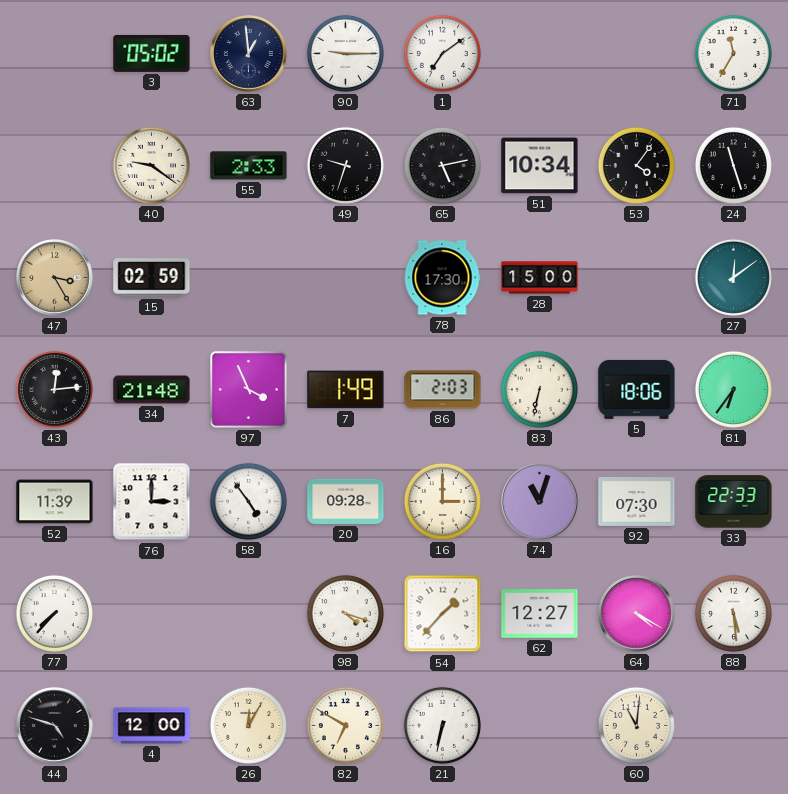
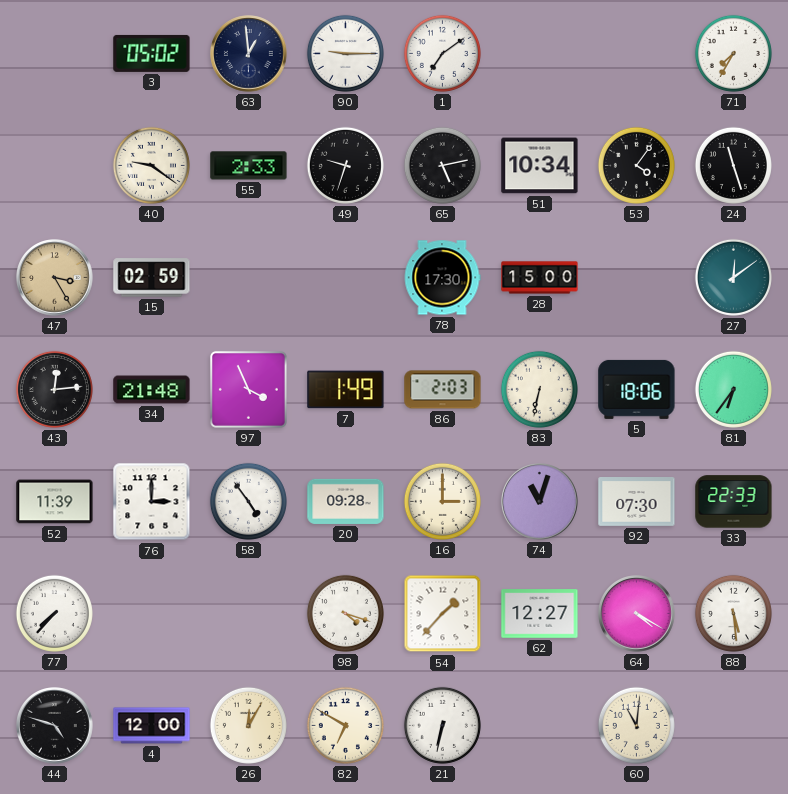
71: 11:35 -> 7:35 (733, 53)
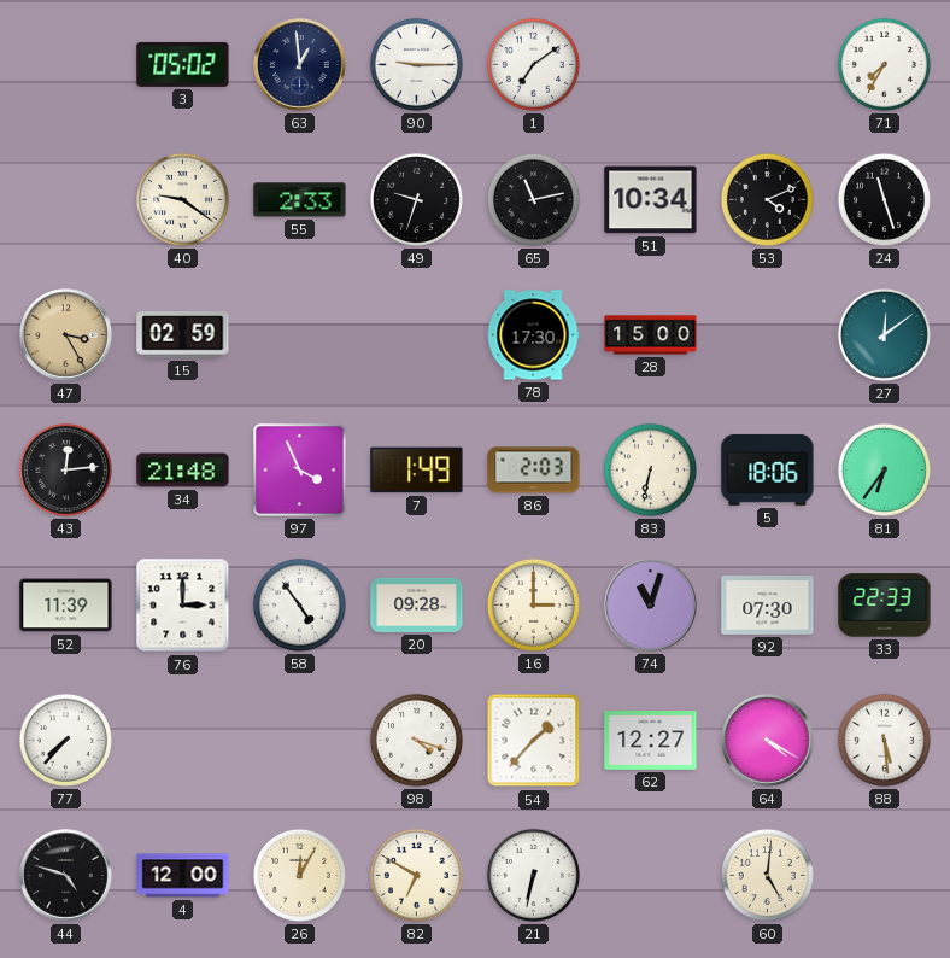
65: 5:13 -> 11:13 (533, 199)
53: 4:06 -> 4:11 (767, 199)
60: 11:01 -> 5:01 (767, 875)
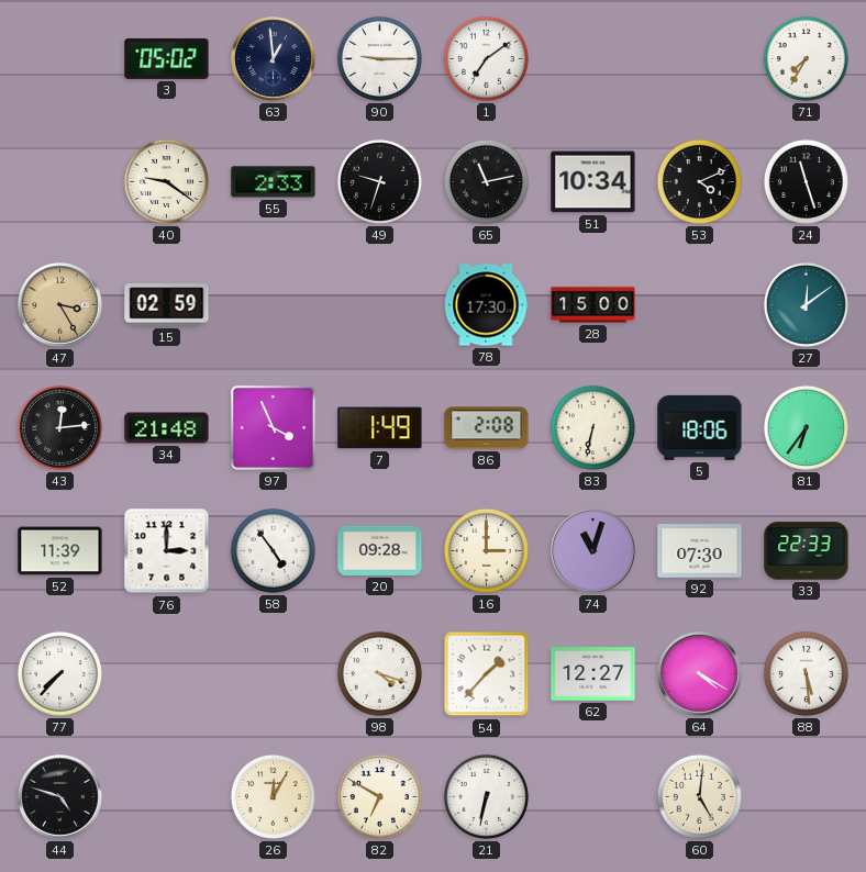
86: 2:03 -> 2:08 (487, 428)
4: 12:00 -> none (183, 876)
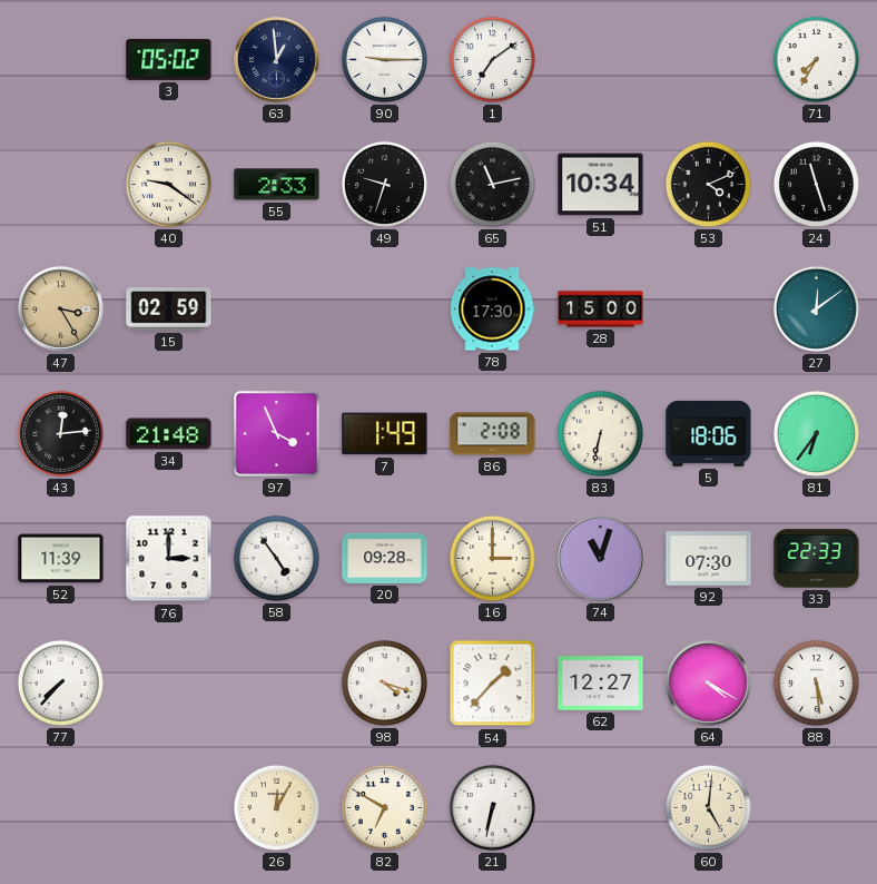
44: 4:48 -> none (60, 797)
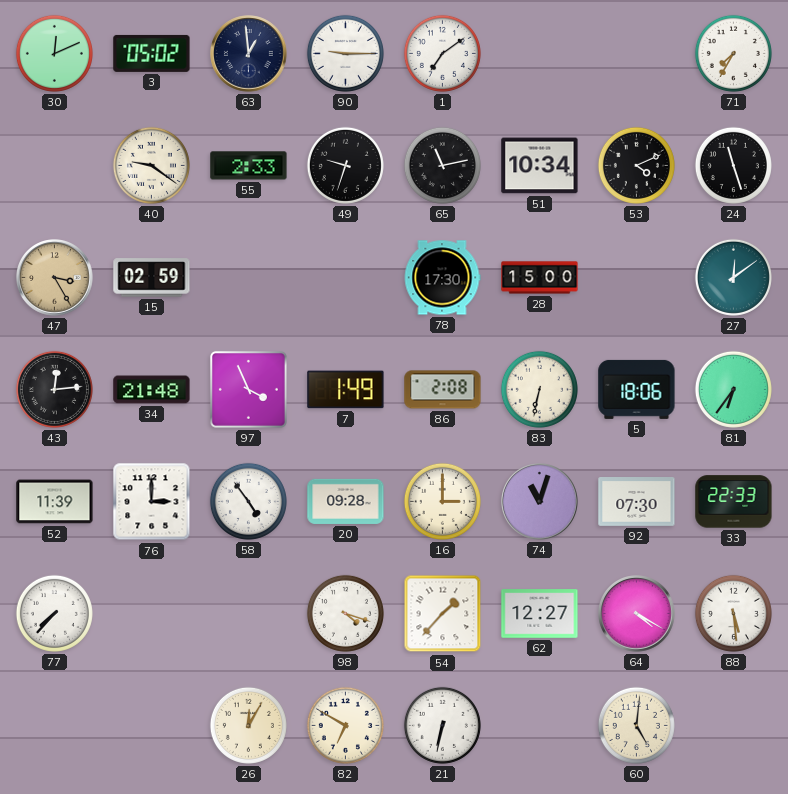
30: none -> 12:11 (54, 53)
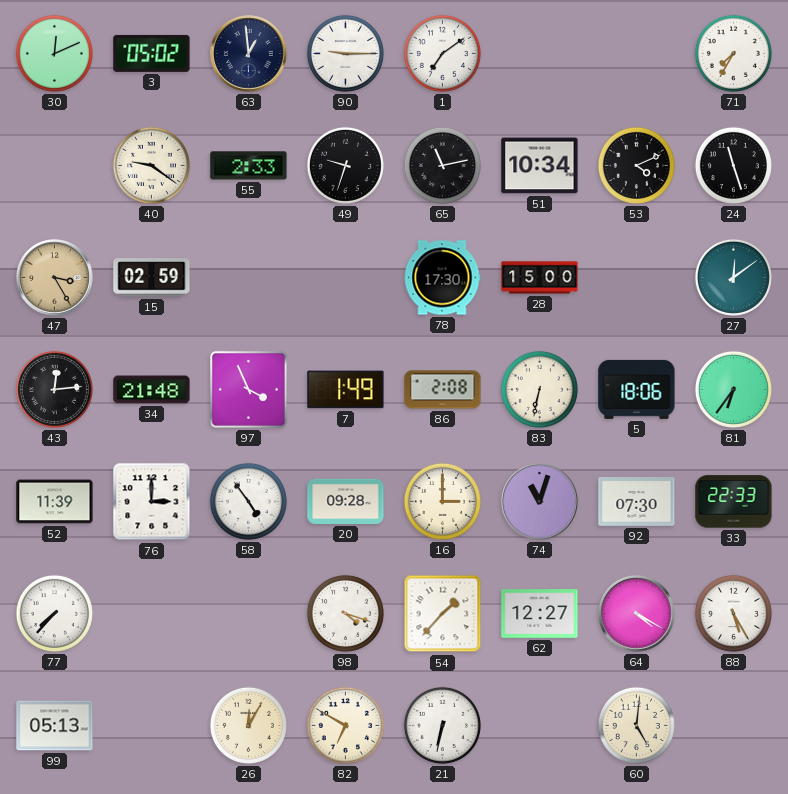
88: 5:29 -> 5:25 (733, 613)
99: none -> 05:13 (55, 726)
